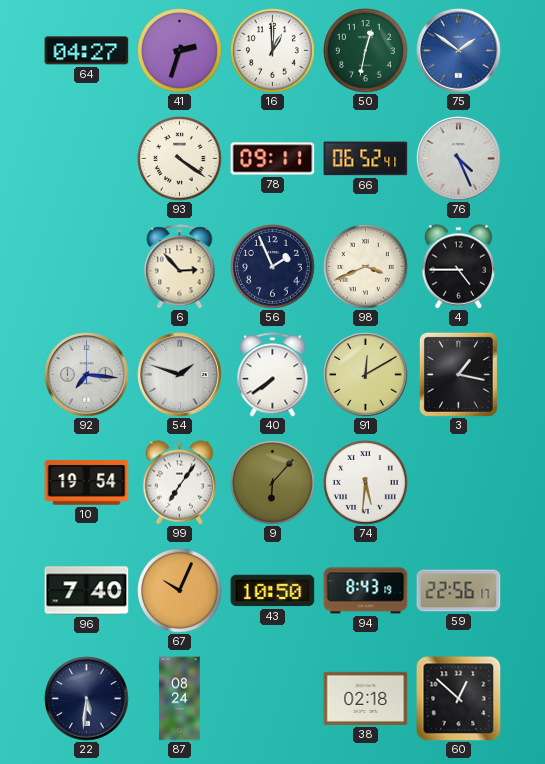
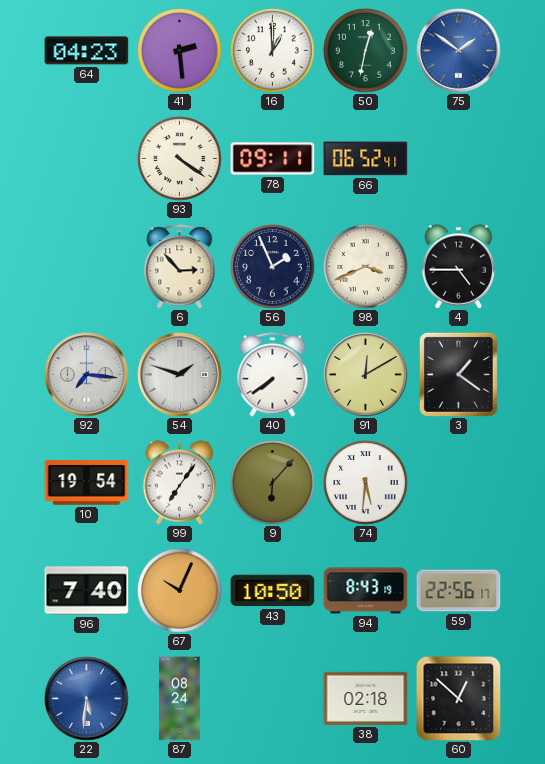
64: 04:27 -> 04:23 (87, 51)
41: 2:33 -> 2:29 (180, 51)
76: 4:26 -> none (459, 159)
3: 1:17 -> 1:21 (458, 374)
22 dial: navy -> blue (87, 699)
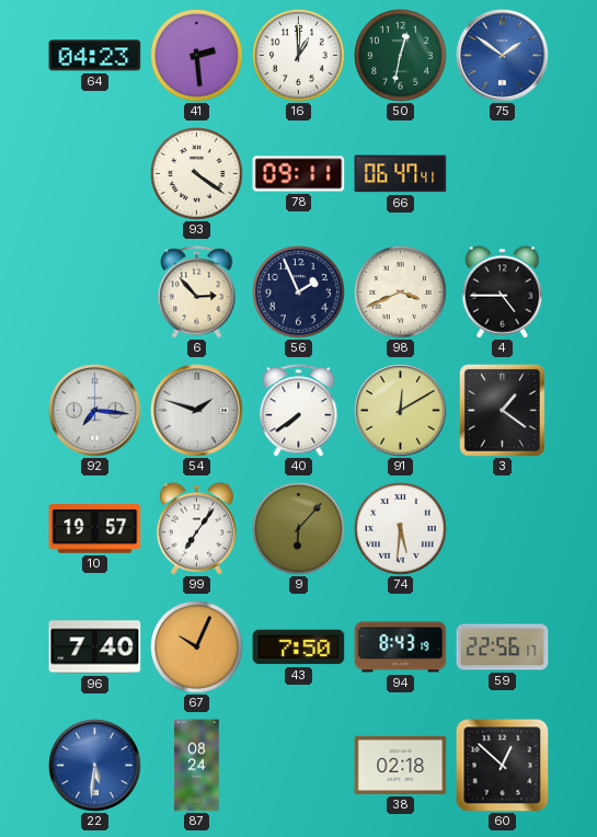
66: 06:52 -> 06:47 (401, 174)
10: 19:54 -> 19:57 (95, 529)
43: 10:50 -> 7:50 (299, 647)
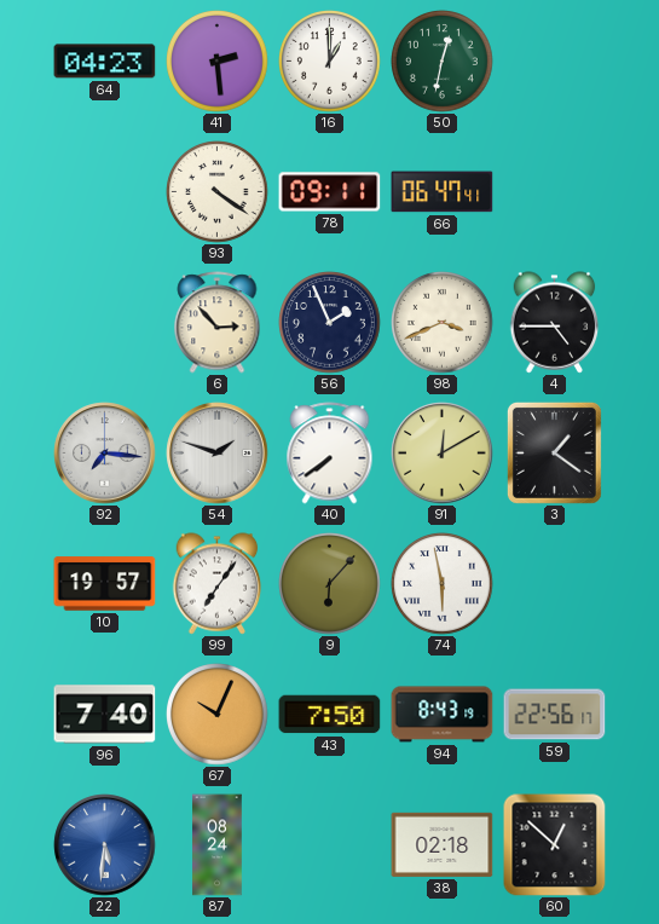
75: 1:51 -> none (503, 56)
74: 5:31 -> 5:58 (443, 584)
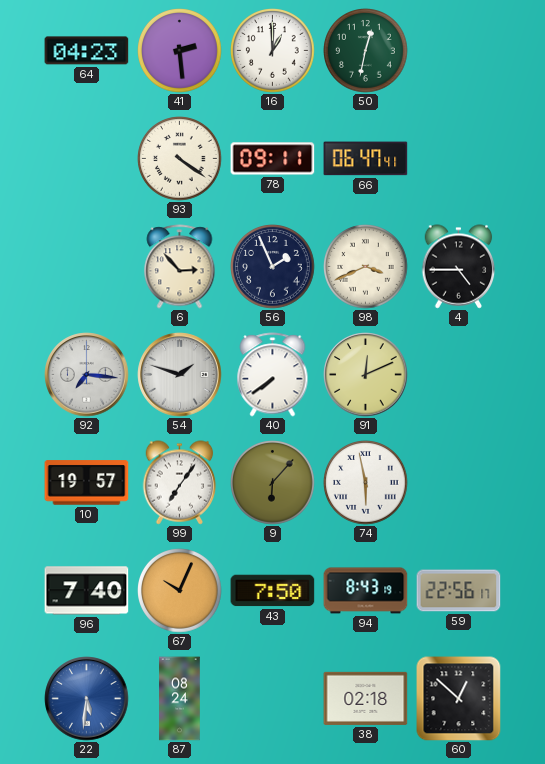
91: 12:10 -> 12:11 (366, 375)
3: 1:21 -> none (554, 452)
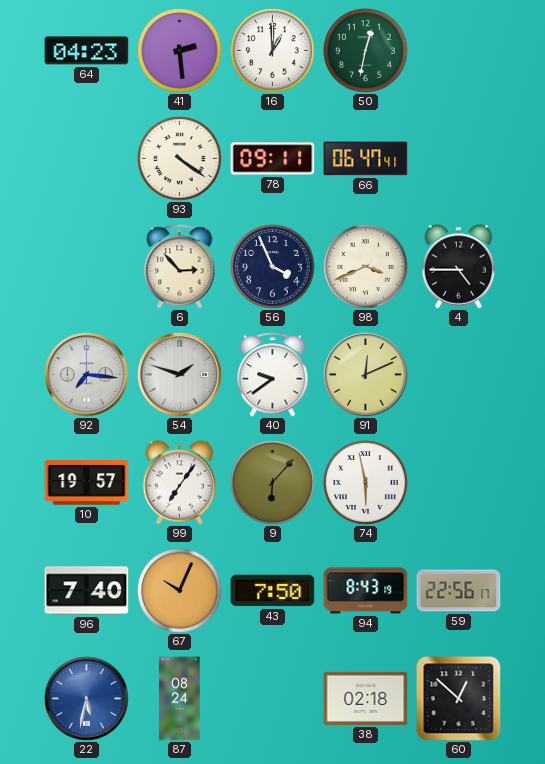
56: 1:56 -> 3:56 (273, 267)
40: 7:39 -> 9:39 (273, 375)
22: 5:31 -> 5:32 (87, 699)
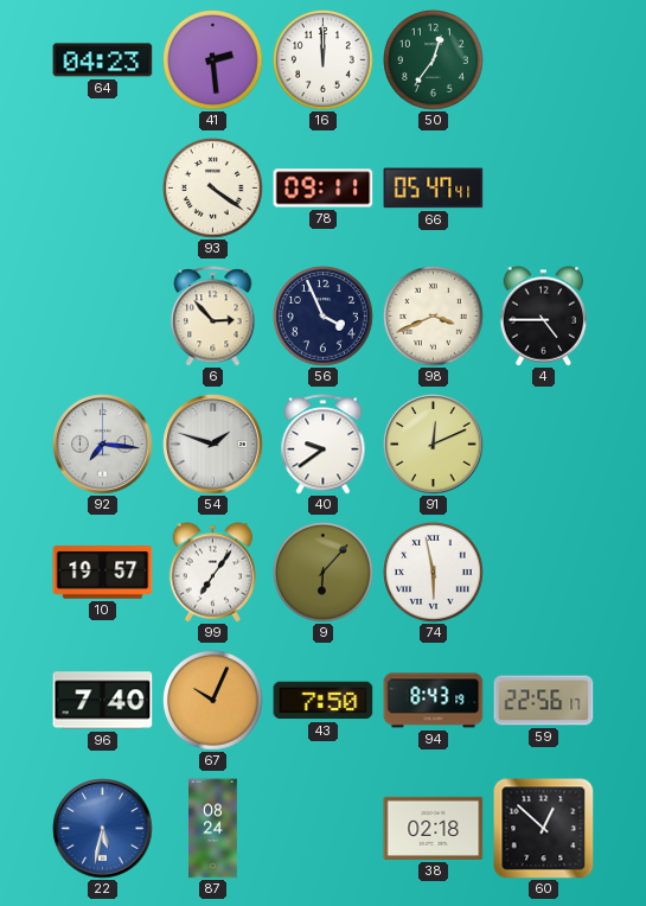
16: 1:00 -> 12:00 (324, 60)
50: 12:32 -> 12:36 (434, 60)
66: 06:47 -> 05:47 (434, 189)
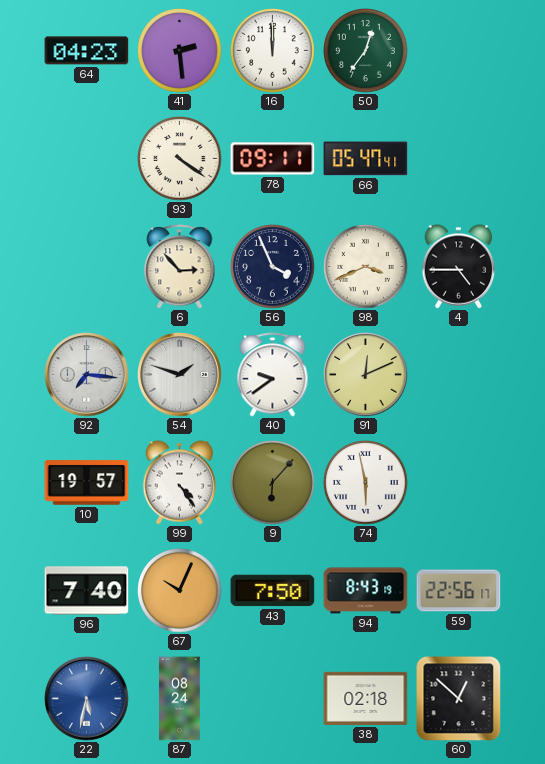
99: 7:06 -> 4:24 (180, 483)
